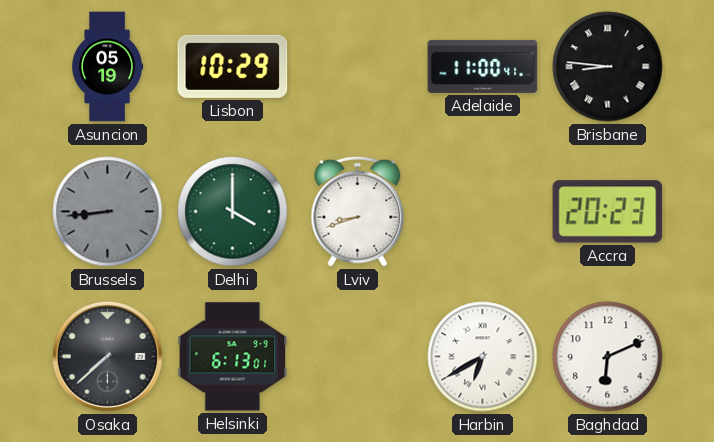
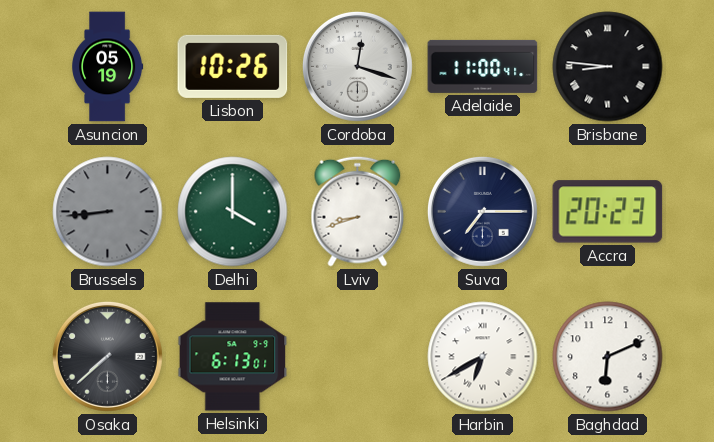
Lisbon: 10:29 -> 10:26 (233, 66)
Cordoba: none -> 12:18 (357, 66)
Suva: none -> 7:15 (482, 211)
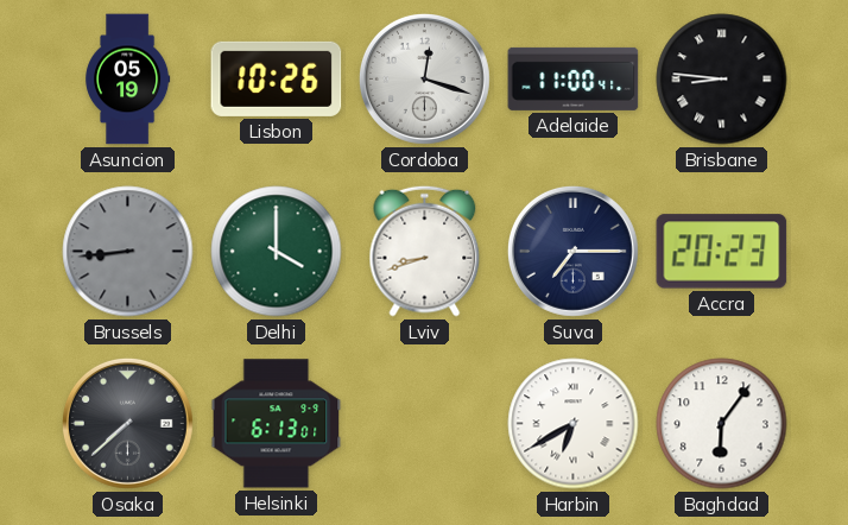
Baghdad: 6:11 -> 6:06 (722, 424)
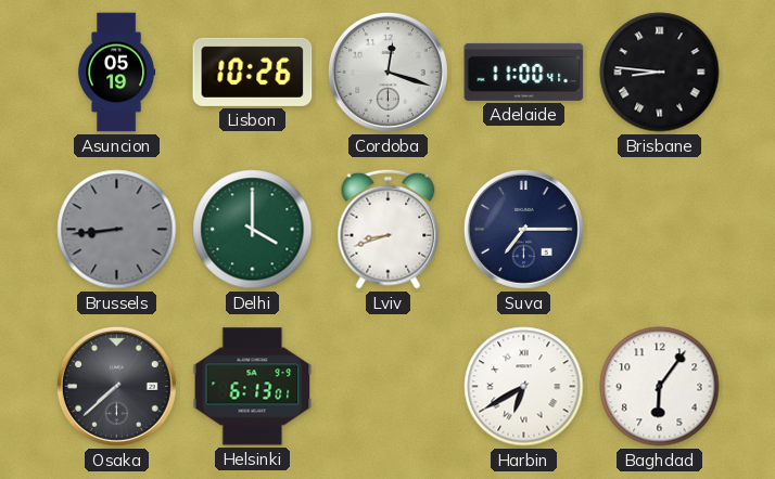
Accra: 20:23 -> none (722, 252)
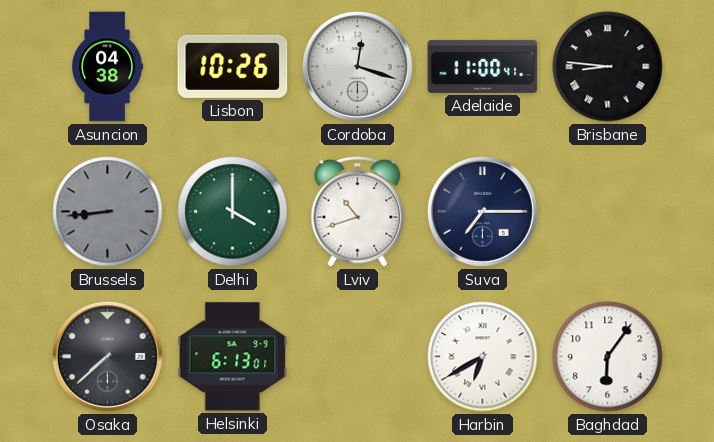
Asuncion: 05:19 -> 04:38 (108, 67)
Lviv: 8:42 -> 10:42 (358, 211)
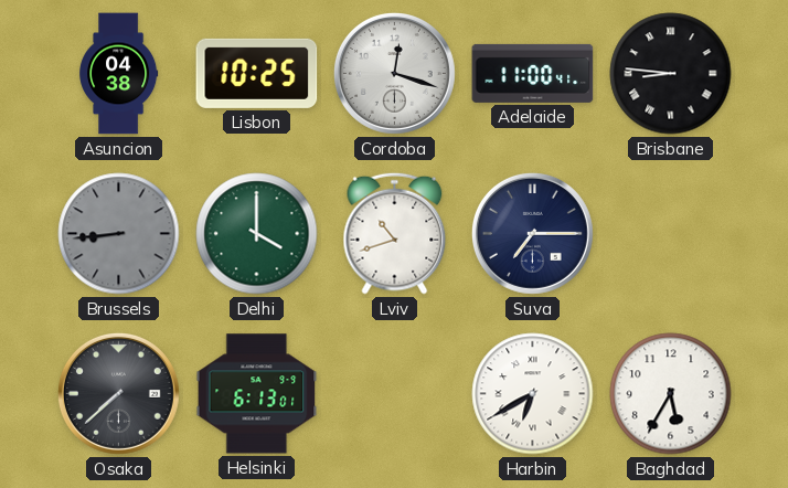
Lisbon: 10:26 -> 10:25 (257, 73)
Baghdad: 6:06 -> 5:35 (671, 394)
